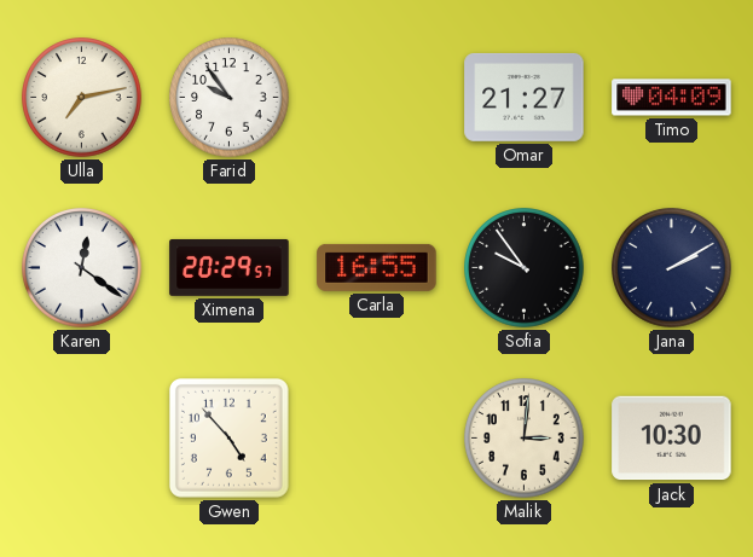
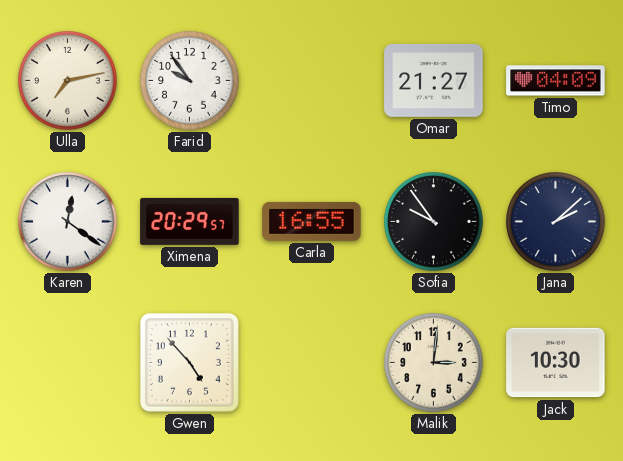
Jana: 2:10 -> 2:08 (556, 222)
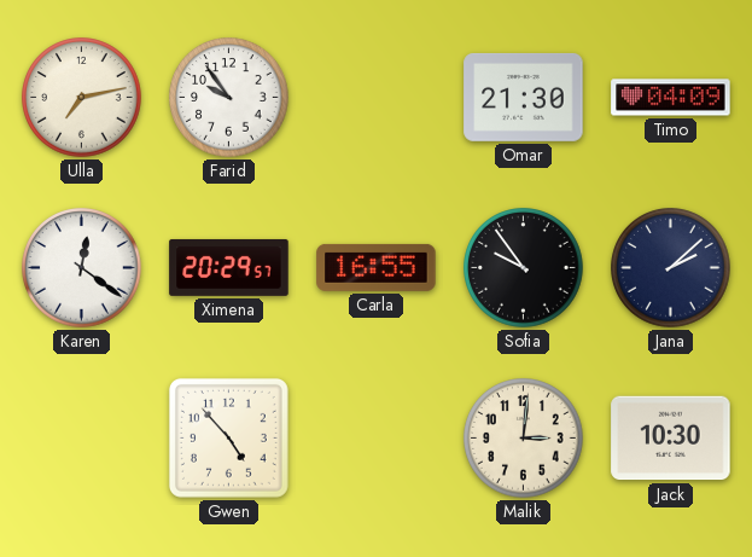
Omar: 21:27 -> 21:30 (524, 97)
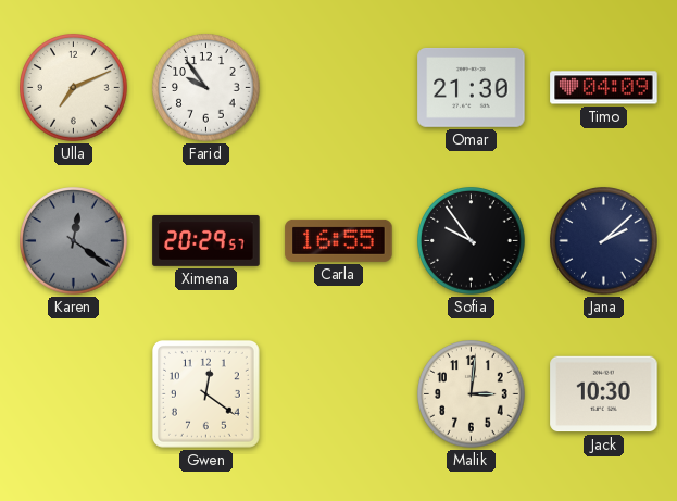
Ulla: 7:13 -> 7:11 (74, 88)
Karen dial: white -> grey (74, 241)
Gwen: 4:53 -> 12:21 (205, 393)
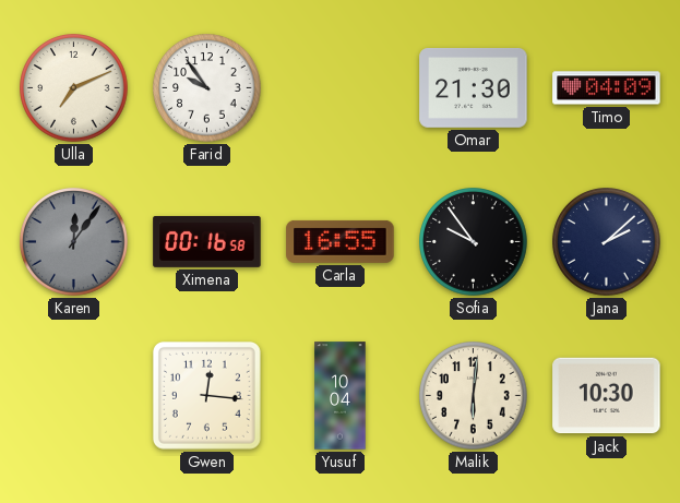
Karen: 12:21 -> 12:06 (74, 242)
Ximena: 20:29 -> 00:16 (207, 241)
Gwen: 12:21 -> 12:16 (206, 395)
Yusuf: none -> 10:04 (341, 396)
Malik: 3:01 -> 6:01 (474, 396)
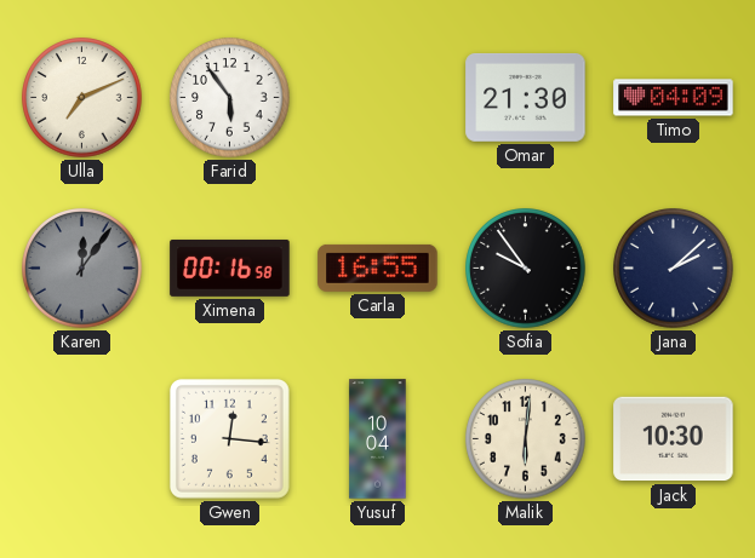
Farid: 9:54 -> 5:54 (230, 98)
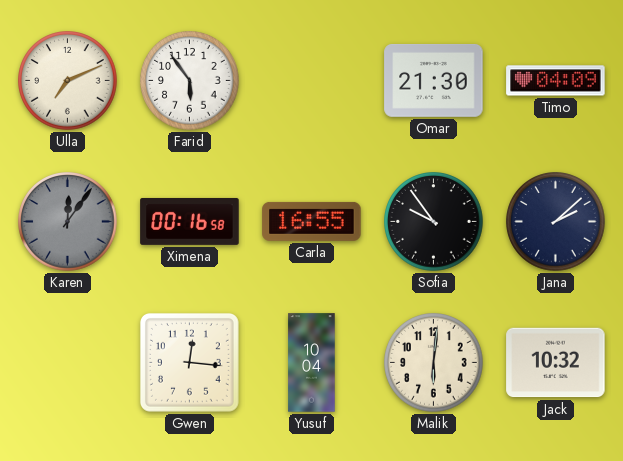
Jack: 10:30 -> 10:32 (556, 363)
